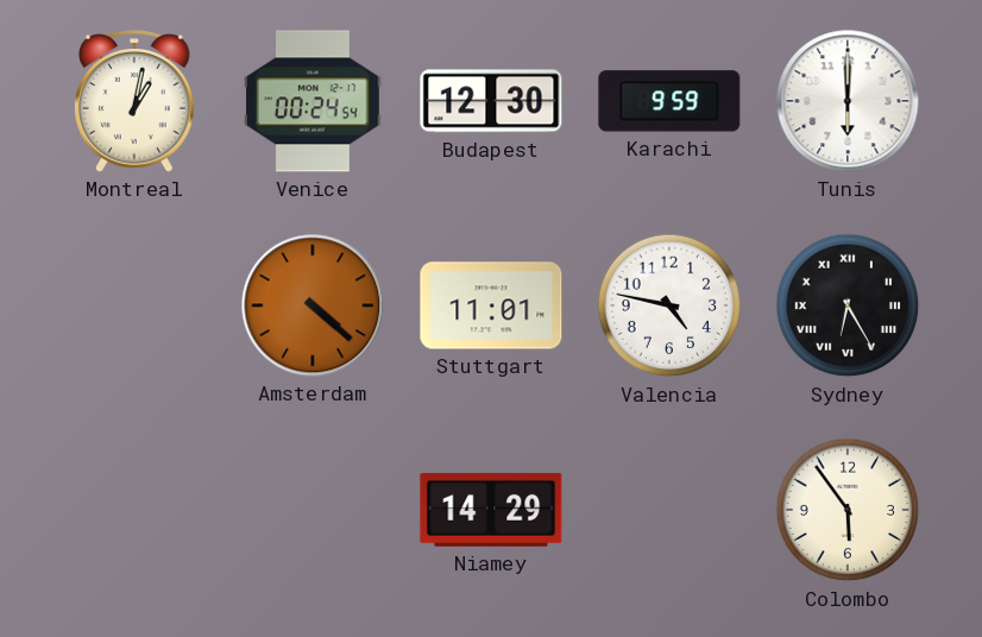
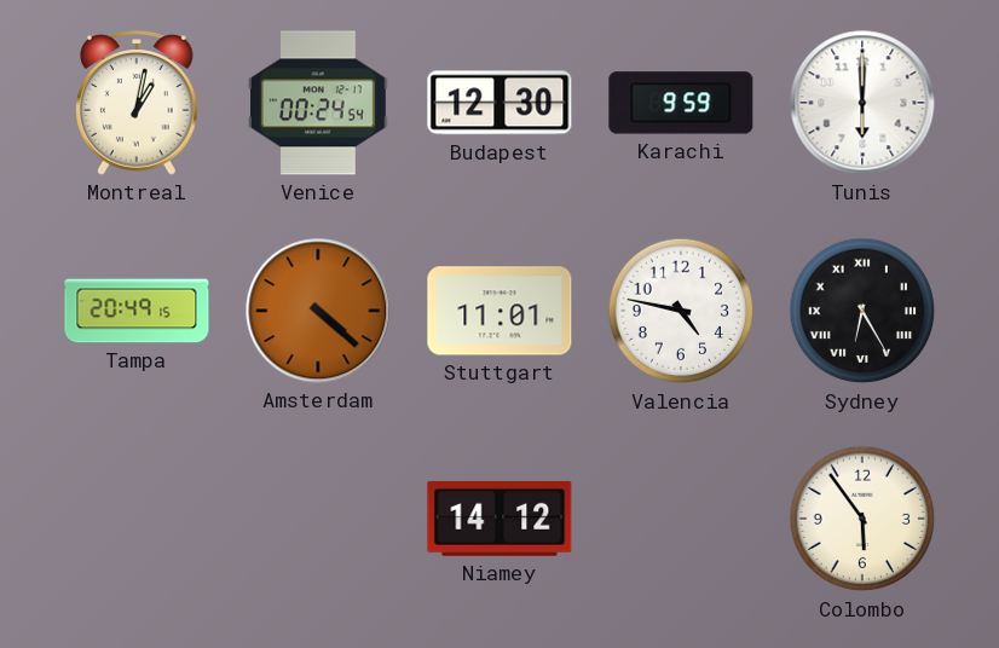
Tampa: none -> 20:49 (137, 311)
Niamey: 14:29 -> 14:12 (500, 519)
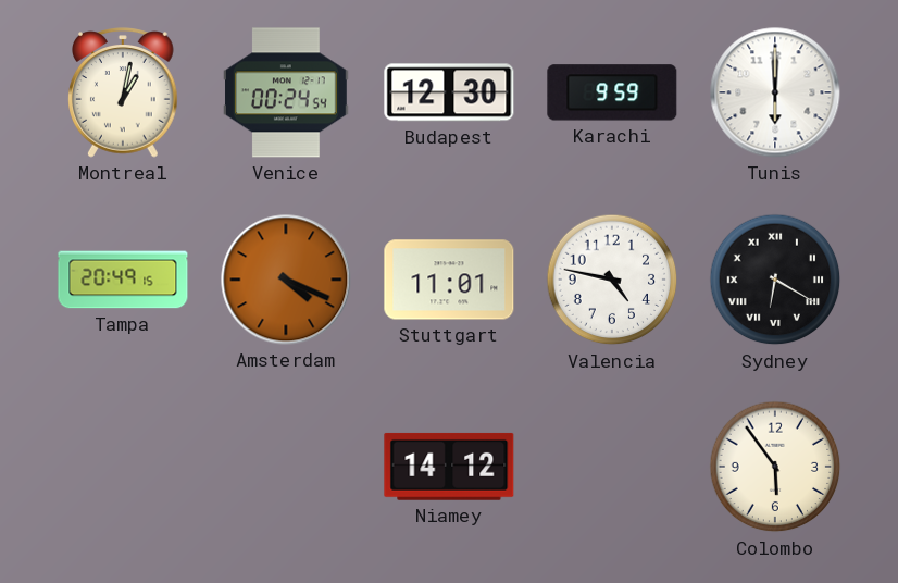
Amsterdam: 4:22 -> 4:19 (286, 280)
Sydney: 6:25 -> 6:20 (775, 280)
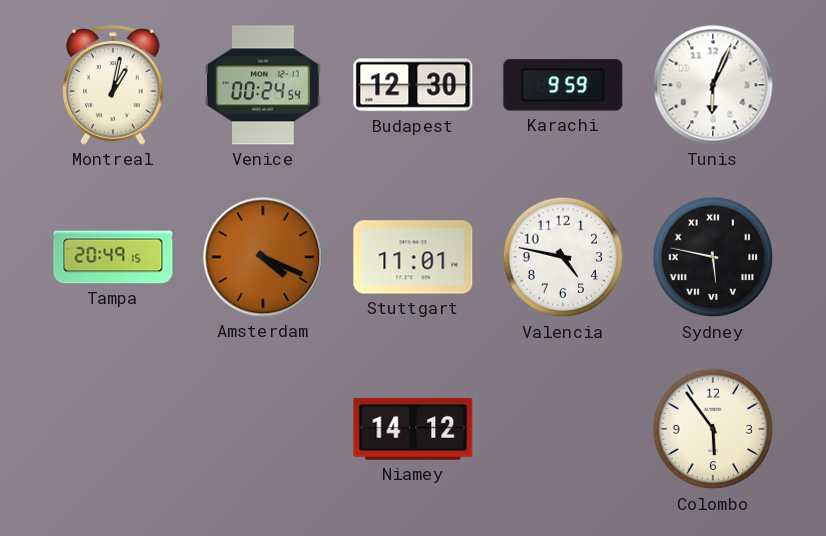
Tunis: 6:00 -> 6:04 (713, 85)
Sydney: 6:20 -> 5:47 (713, 257)
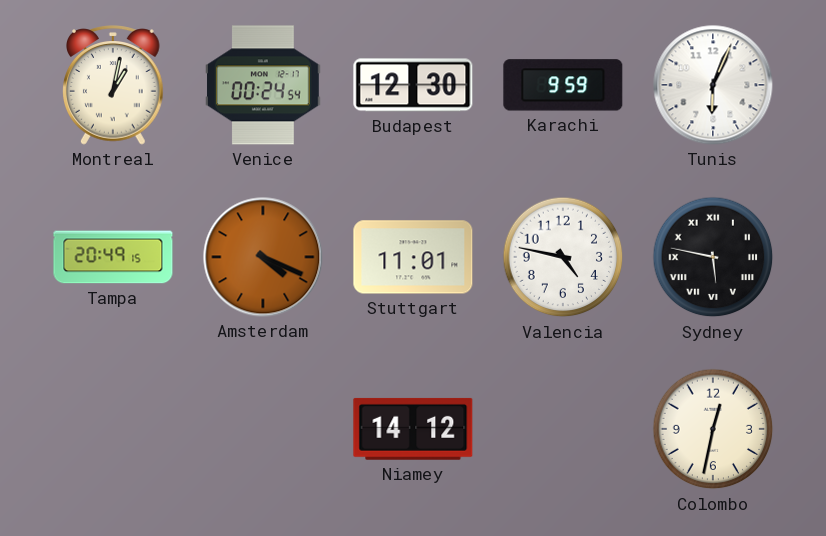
Colombo: 5:54 -> 12:32 (713, 429)
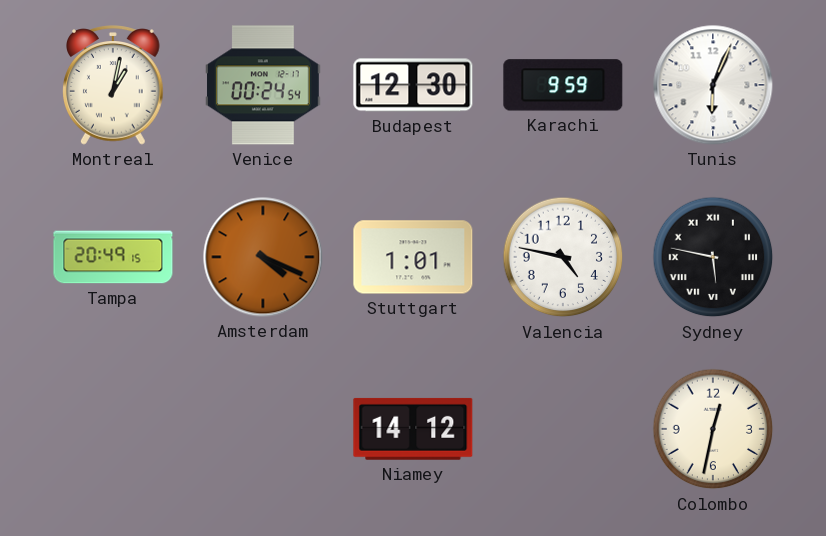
Stuttgart: 11:01 -> 1:01 (413, 257)
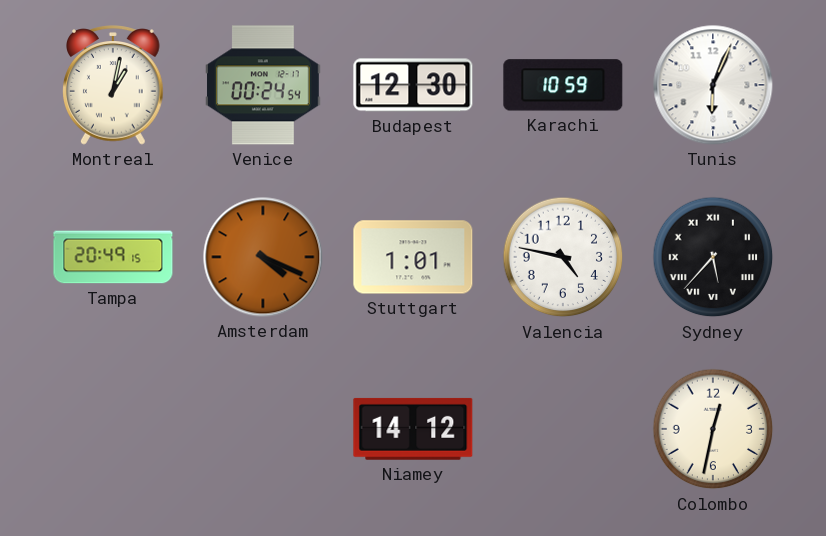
Karachi: 9:59 -> 10:59 (563, 85)
Sydney: 5:47 -> 5:37 (713, 257)
